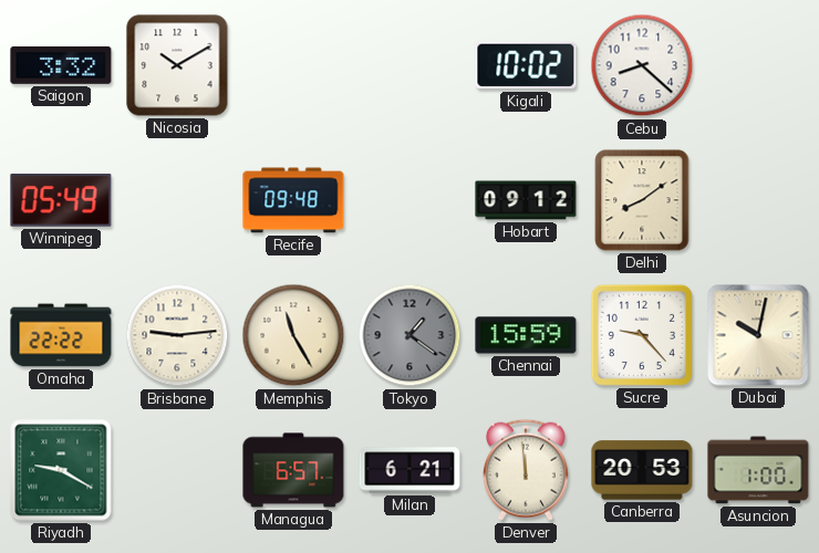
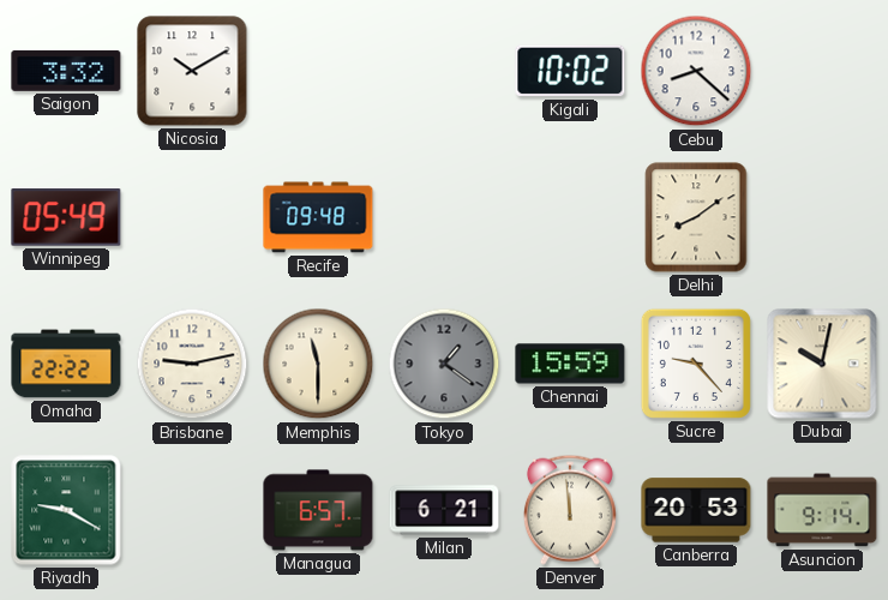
Hobart: 09:12 -> none (526, 200)
Brisbane: 9:14 -> 9:13 (192, 364)
Memphis: 11:25 -> 11:30 (318, 364)
Asuncion: 1:00 -> 9:14 (822, 510)
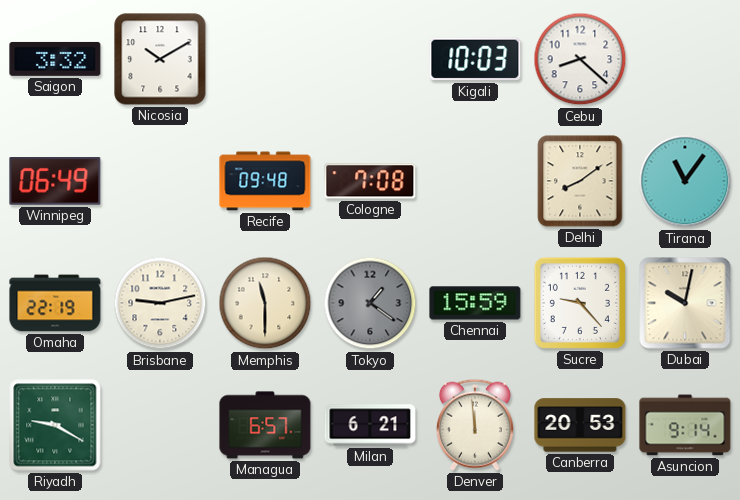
Kigali: 10:02 -> 10:03 (475, 59)
Winnipeg: 05:49 -> 06:49 (55, 181)
Cologne: none -> 7:08 (370, 181)
Tirana: none -> 11:06 (685, 181)
Omaha: 22:22 -> 22:19 (55, 303)
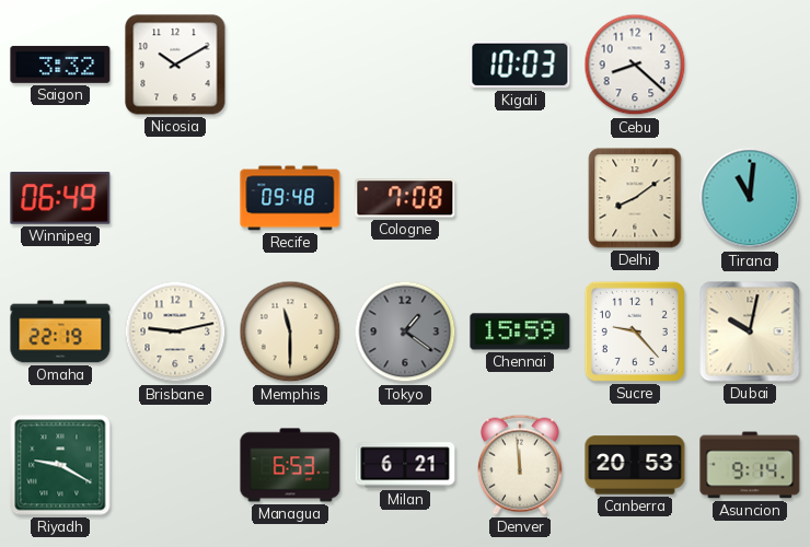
Tirana: 11:06 -> 11:01 (750, 198)
Managua: 6:57 -> 6:53 (290, 465)
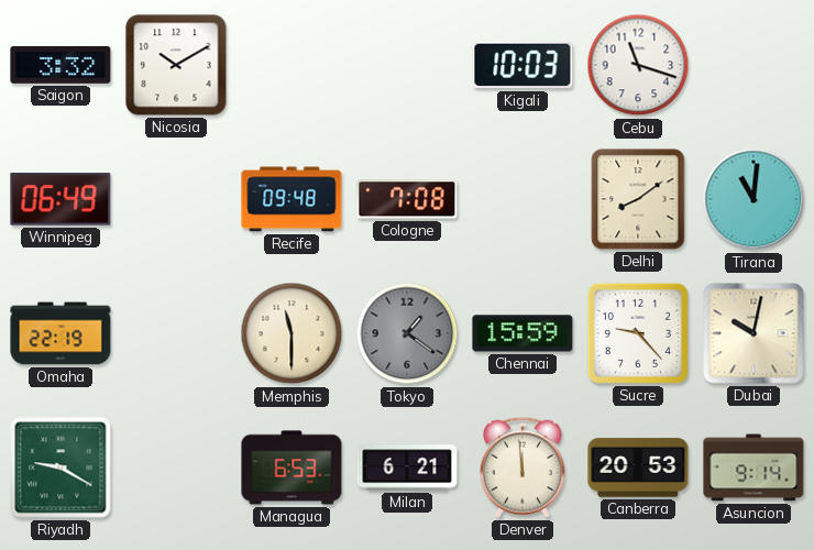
Cebu: 8:22 -> 11:18 (638, 65)
Brisbane: 9:13 -> none (175, 331)
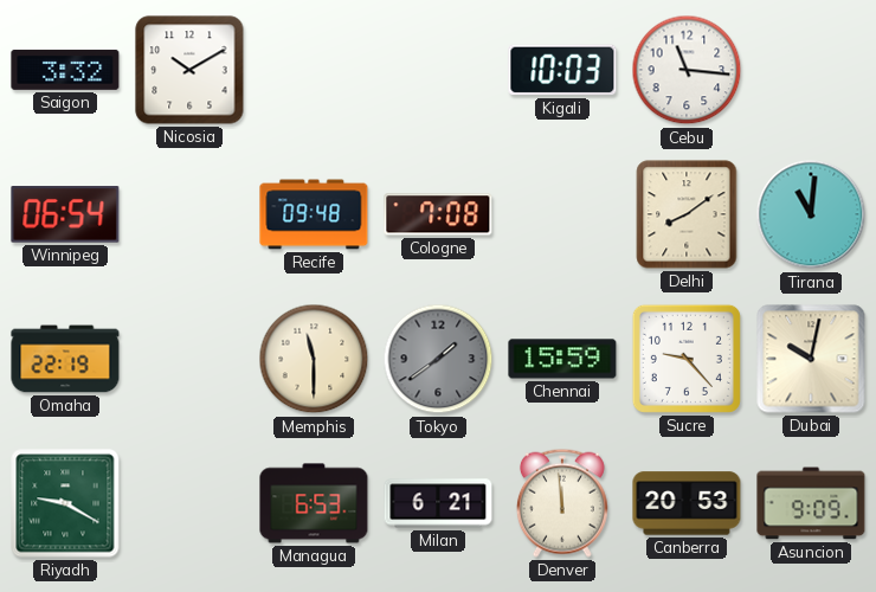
Cebu: 11:18 -> 11:16 (687, 70)
Winnipeg: 06:49 -> 06:54 (65, 214)
Tokyo: 1:21 -> 1:39 (438, 359)
Asuncion: 9:14 -> 9:09 (811, 503)
